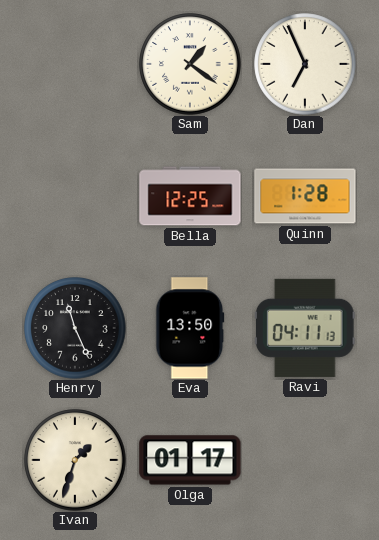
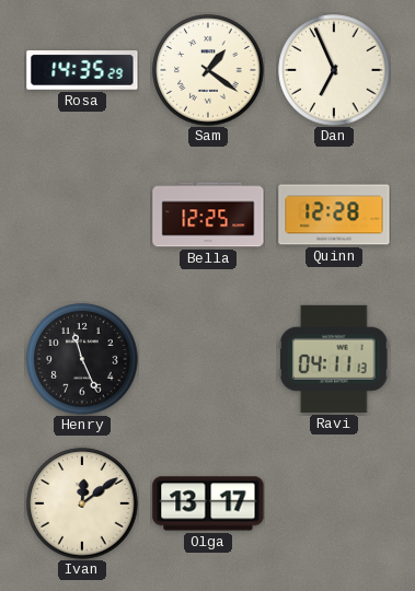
Rosa: none -> 14:35 (82, 70)
Quinn: 1:28 -> 12:28 (334, 215)
Eva: 13:50 -> none (190, 328)
Ivan: 1:33 -> 12:09 (82, 503)
Olga: 01:17 -> 13:17 (208, 503)
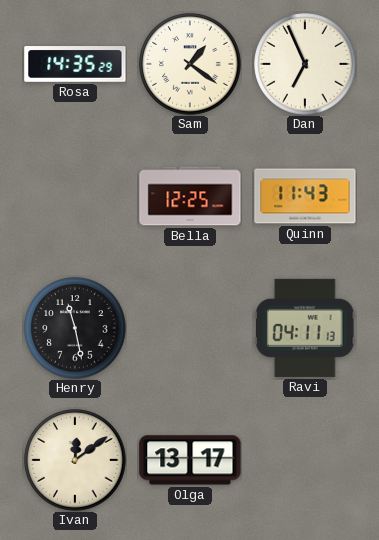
Quinn: 12:28 -> 11:43 (305, 196)
Henry: 11:26 -> 11:28 (75, 328)
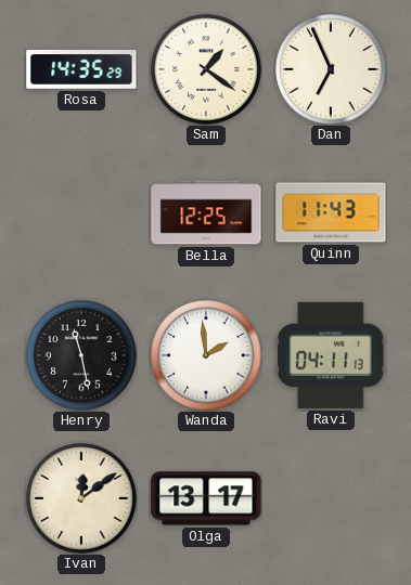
Wanda: none -> 1:59 (206, 355)
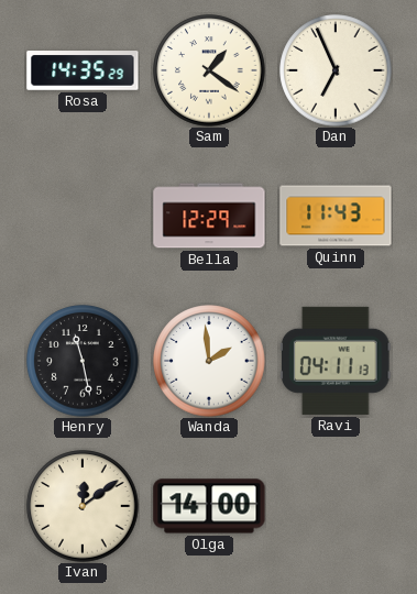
Bella: 12:25 -> 12:29 (209, 216)
Olga: 13:17 -> 14:00 (209, 506)
